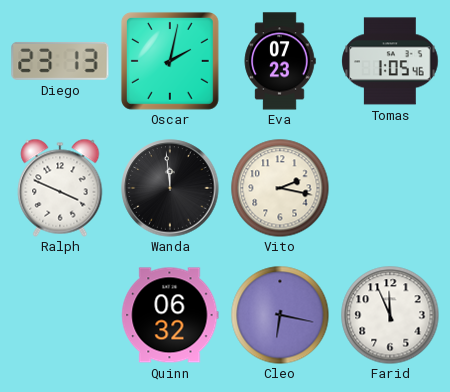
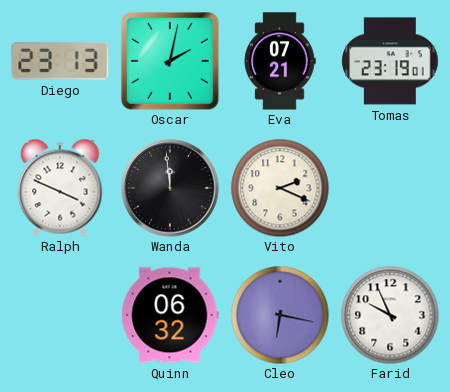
Eva: 07:23 -> 07:21 (280, 61)
Tomas: 1:05 -> 23:19 (390, 61)
Vito: 2:17 -> 2:19 (280, 188)
Farid: 11:56 -> 9:56 (390, 315)
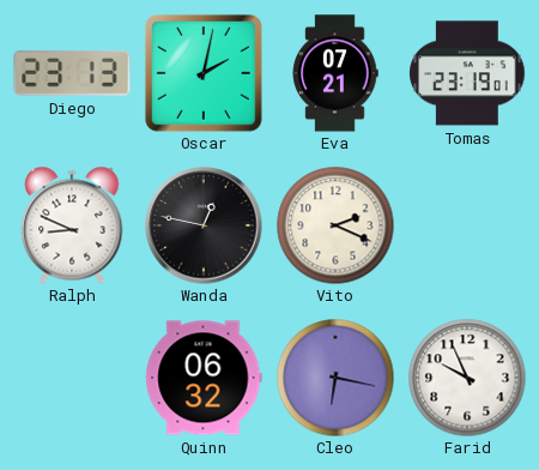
Ralph: 3:49 -> 8:49 (72, 225)
Wanda: 11:59 -> 12:47 (204, 225)
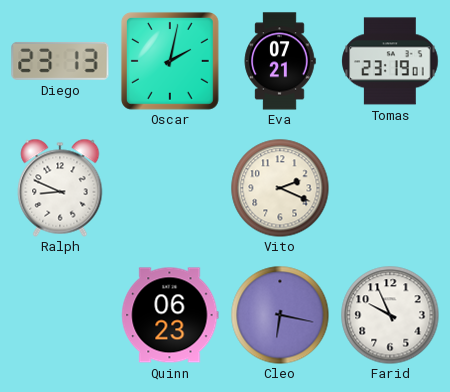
Wanda: 12:47 -> none (204, 225)
Quinn: 06:32 -> 06:23 (170, 315)
